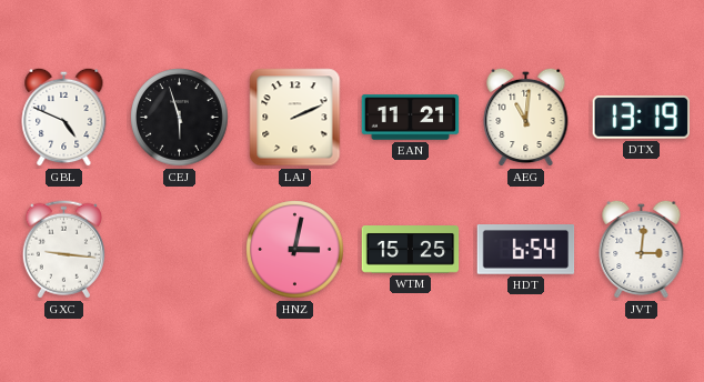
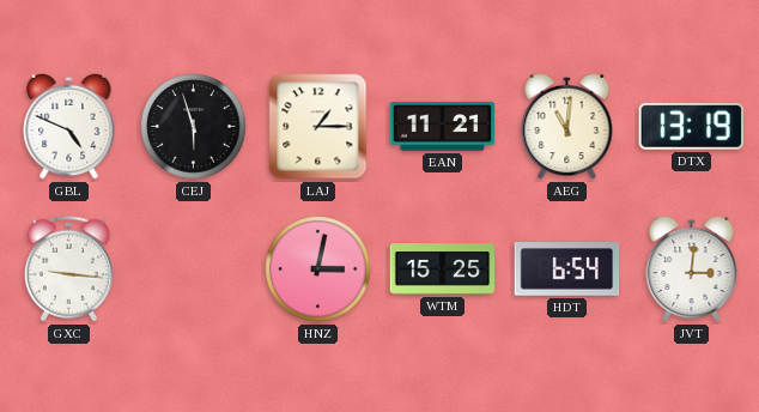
LAJ: 2:11 -> 1:15 (318, 127)
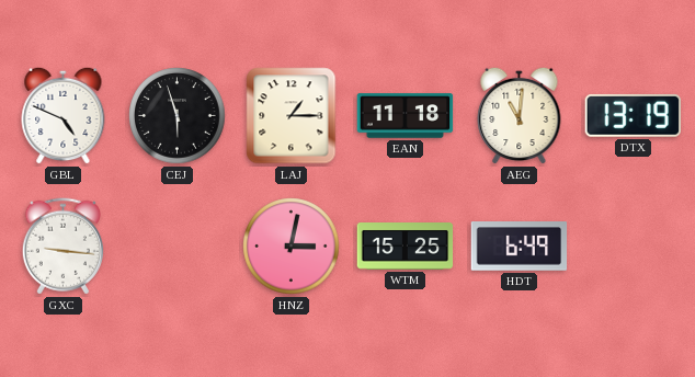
EAN: 11:21 -> 11:18 (406, 116)
HDT: 6:54 -> 6:49 (520, 247)
JVT: 3:01 -> none (692, 268)
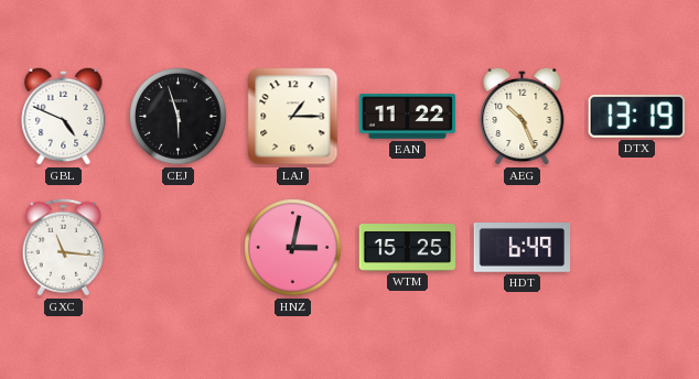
EAN: 11:18 -> 11:22 (408, 117)
AEG: 11:01 -> 10:26 (523, 116)
GXC: 9:16 -> 11:16 (63, 248)
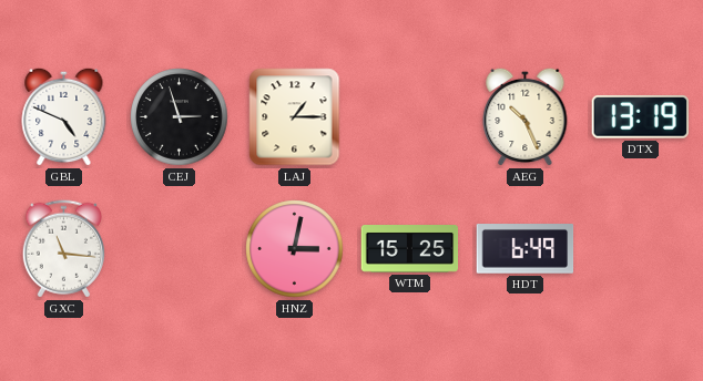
CEJ: 5:57 -> 2:57 (180, 117)
EAN: 11:22 -> none (408, 117)
